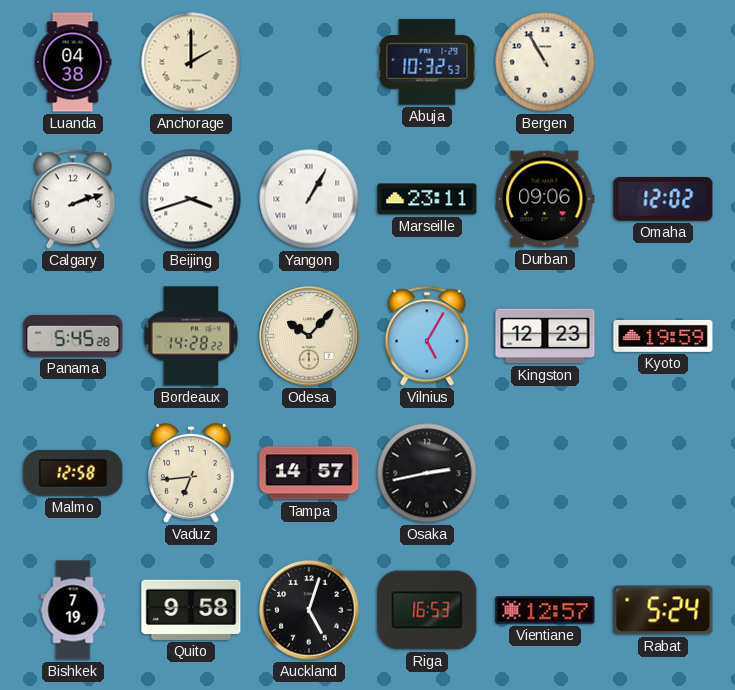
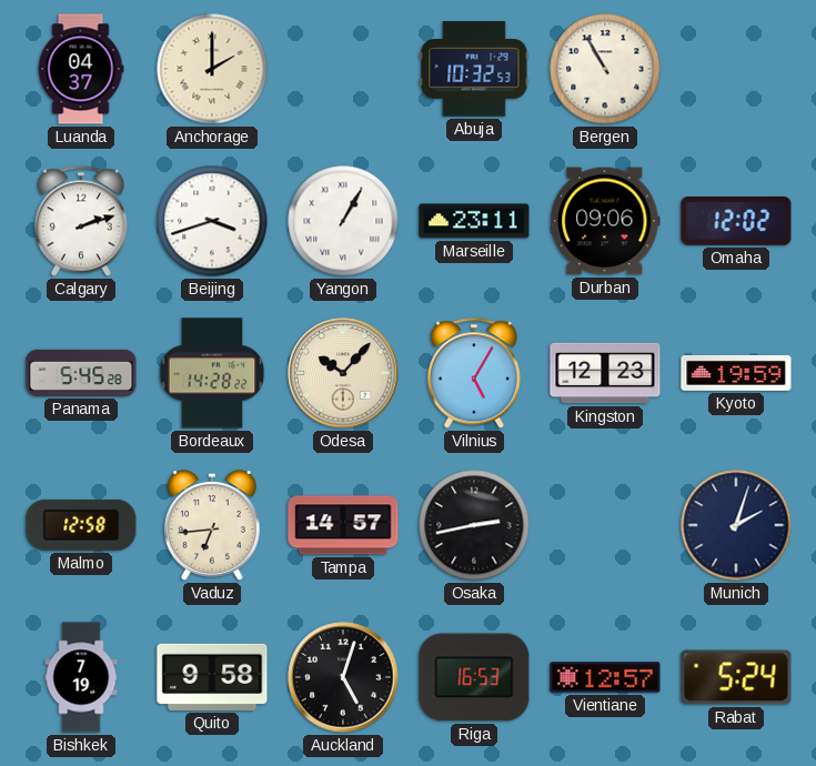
Luanda: 04:38 -> 04:37 (81, 69)
Munich: none -> 2:03 (736, 525)
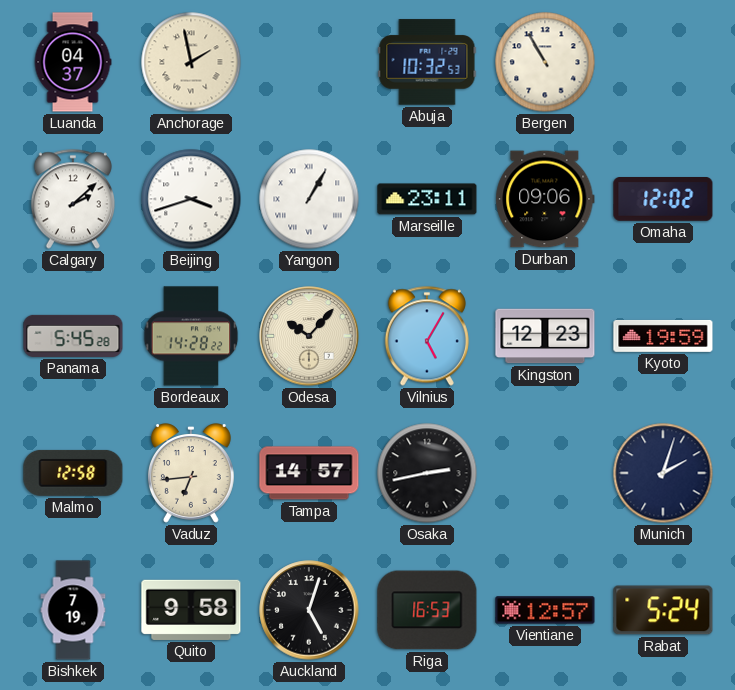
Anchorage: 2:00 -> 1:58 (191, 62)
Calgary: 2:12 -> 2:08 (73, 199)
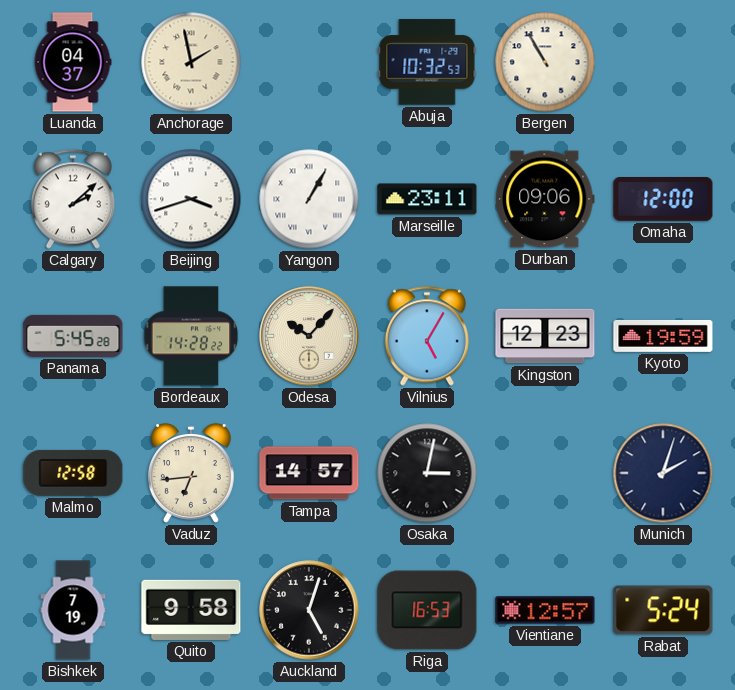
Omaha: 12:02 -> 12:00 (663, 200)
Osaka: 2:43 -> 3:02 (427, 473)
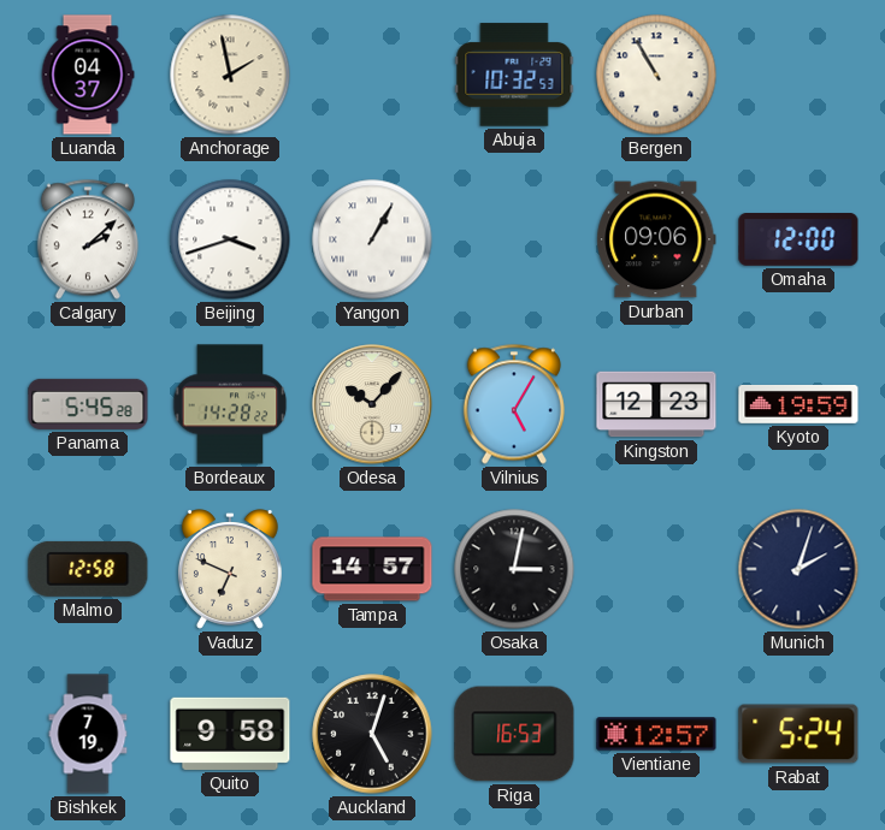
Marseille: 23:11 -> none (427, 199)
Vaduz: 6:44 -> 6:49 (230, 569)
